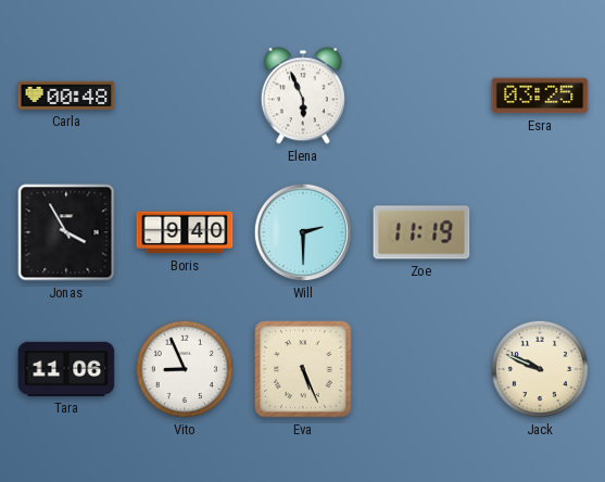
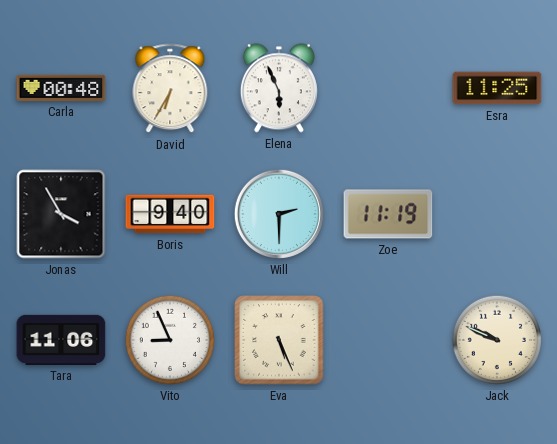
David: none -> 6:35 (170, 89)
Esra: 03:25 -> 11:25 (497, 88)
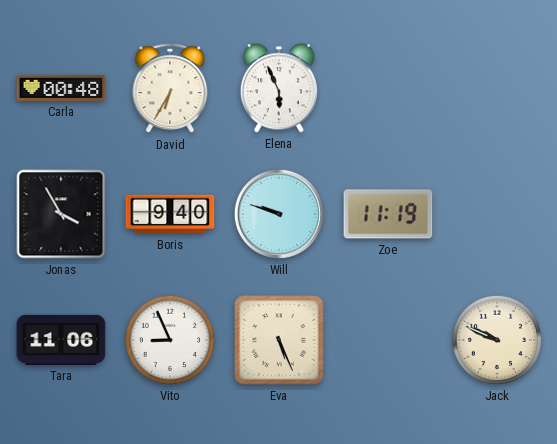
Esra: 11:25 -> none (497, 88)
Will: 2:30 -> 9:48 (279, 214)
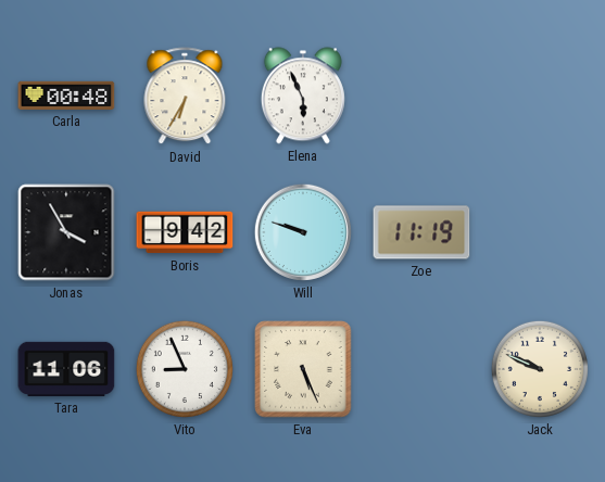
Boris: 9:40 -> 9:42 (185, 232)
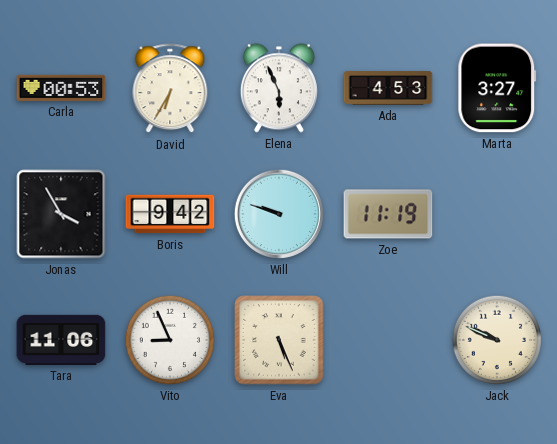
Carla: 00:48 -> 00:53 (61, 88)
Ada: none -> 4:53 (388, 88)
Marta: none -> 3:27 (497, 88)
